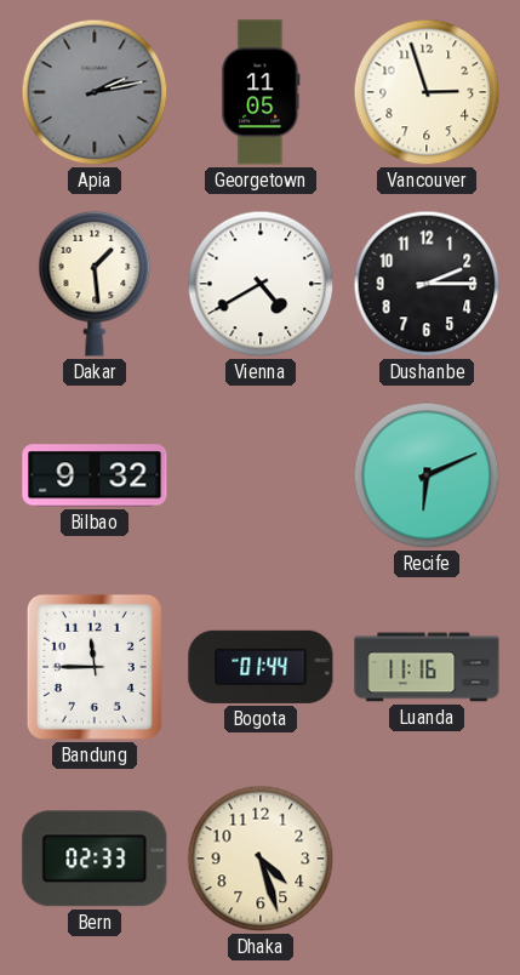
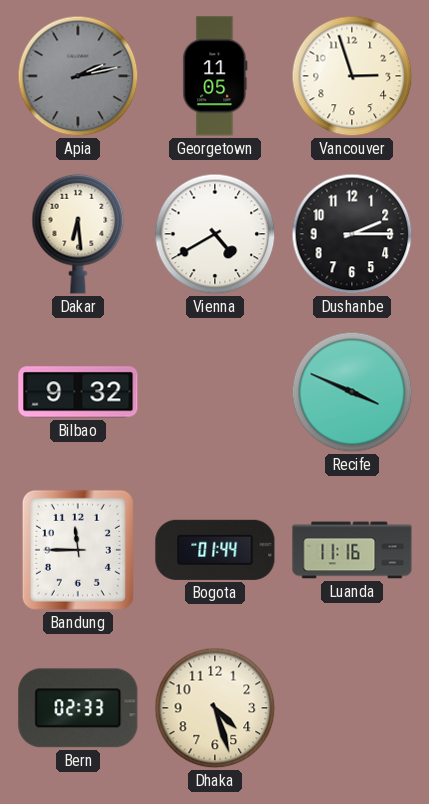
Dakar: 1:29 -> 6:29 (78, 234)
Recife: 6:11 -> 3:49 (352, 392)
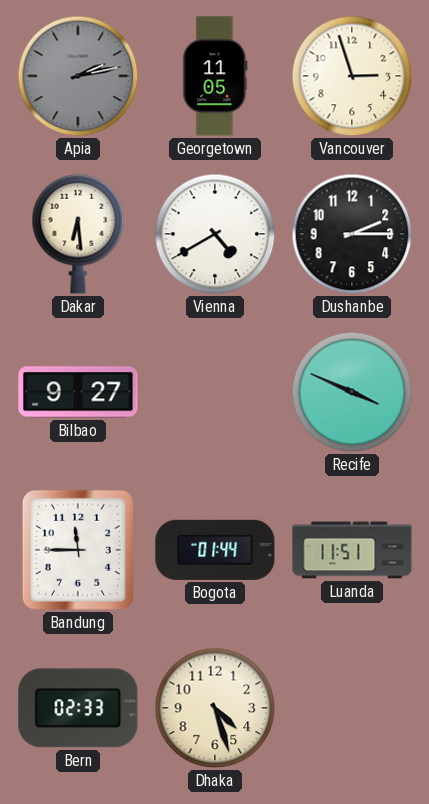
Bilbao: 9:32 -> 9:27 (78, 392)
Luanda: 11:16 -> 11:51 (352, 550)
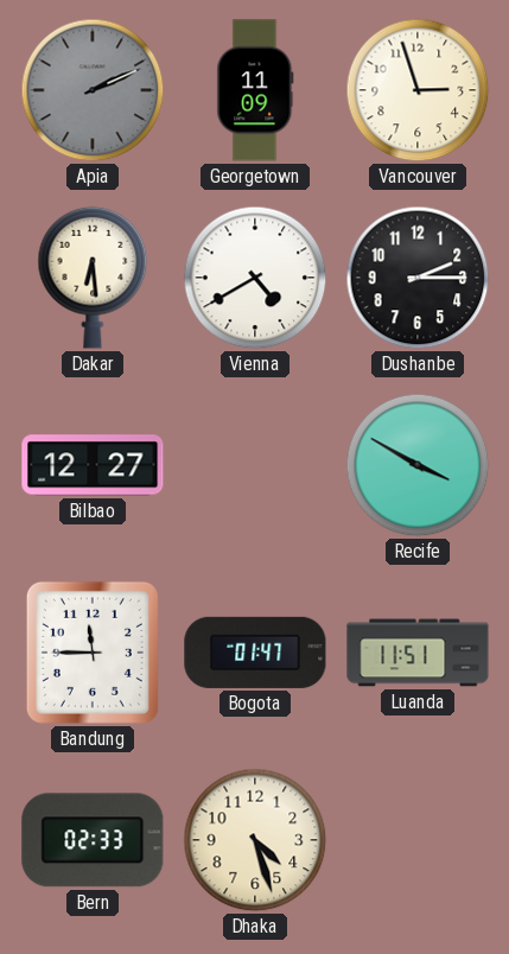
Apia: 2:13 -> 2:11 (93, 90)
Georgetown: 11:05 -> 11:09 (255, 90)
Bilbao: 9:27 -> 12:27 (93, 465)
Recife: 3:49 -> 3:50 (418, 465)
Bogota: 01:44 -> 01:47 (255, 653)
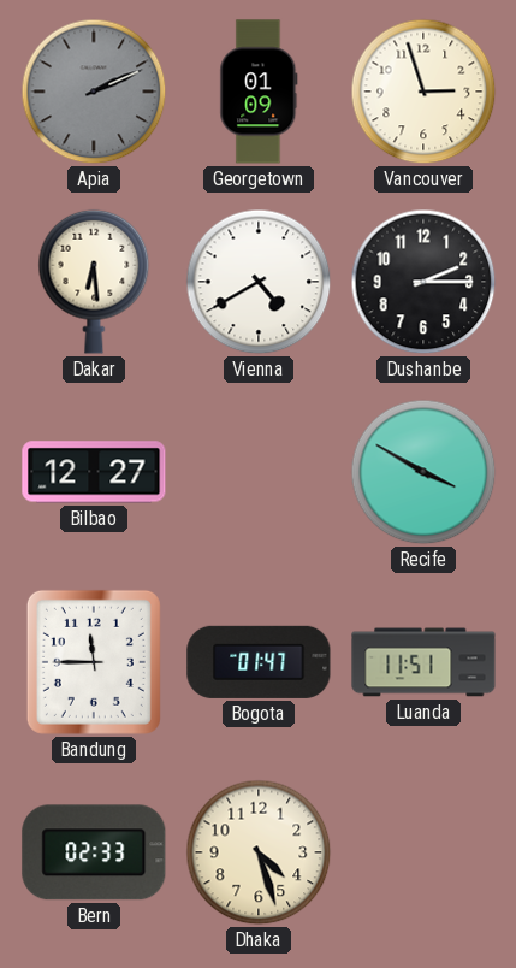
Georgetown: 11:09 -> 01:09 (259, 92)
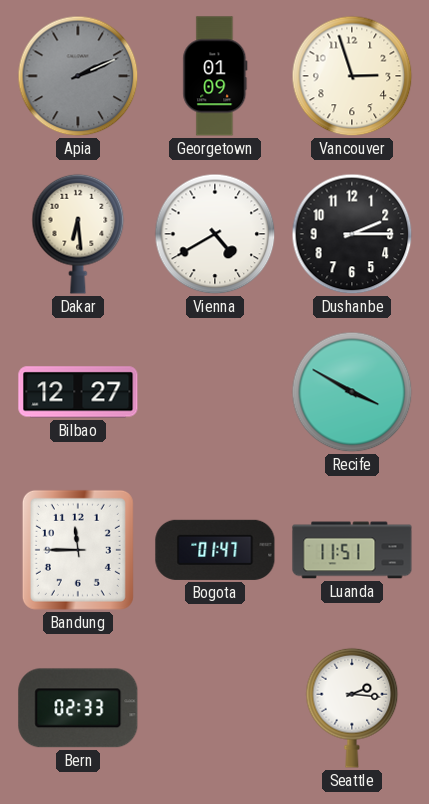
Dhaka: 4:27 -> none (259, 852)
Seattle: none -> 2:16 (352, 708)
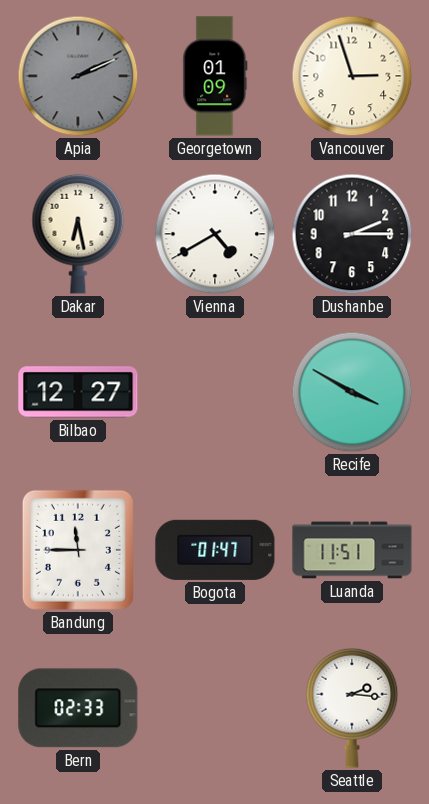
Dakar: 6:29 -> 6:28 (78, 234)
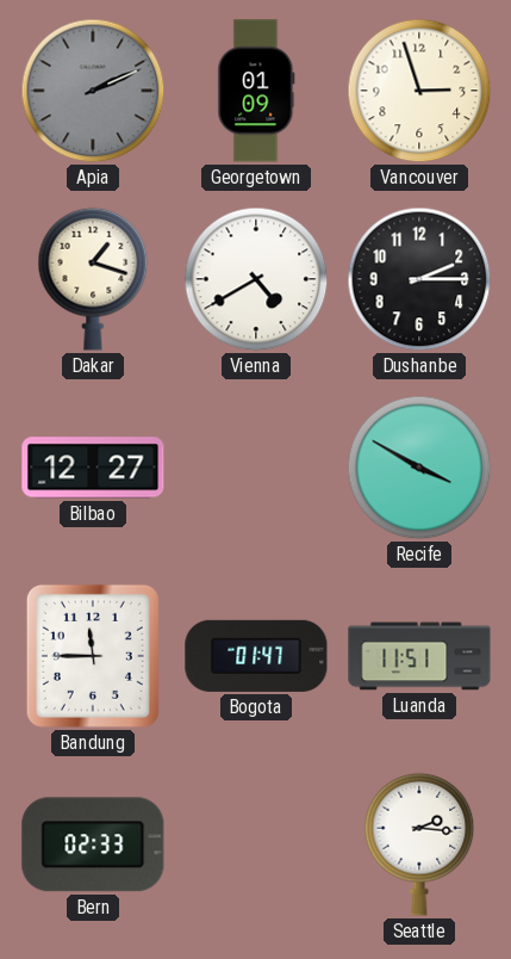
Dakar: 6:28 -> 1:18 (93, 279)
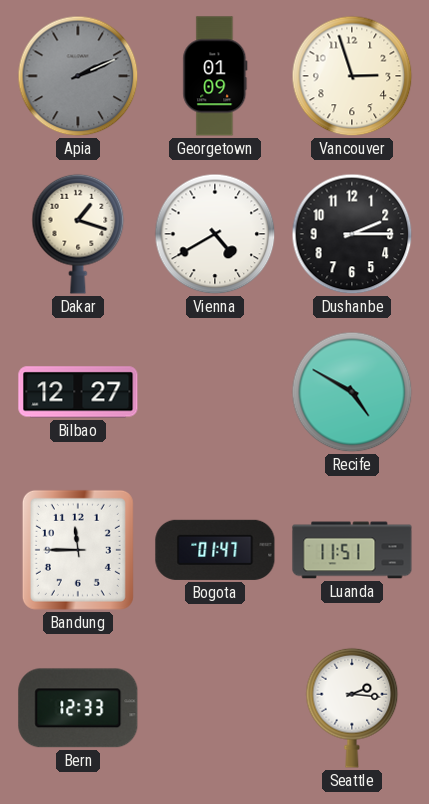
Recife: 3:50 -> 4:50 (352, 392)
Bern: 02:33 -> 12:33 (78, 708)
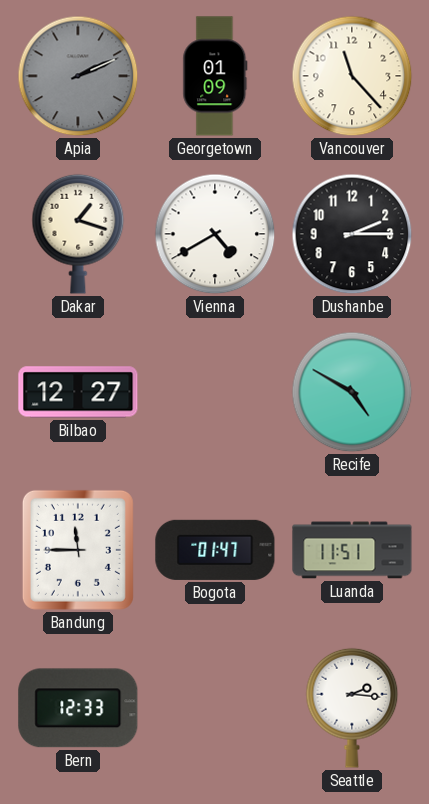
Vancouver: 2:57 -> 11:23 (352, 76)
